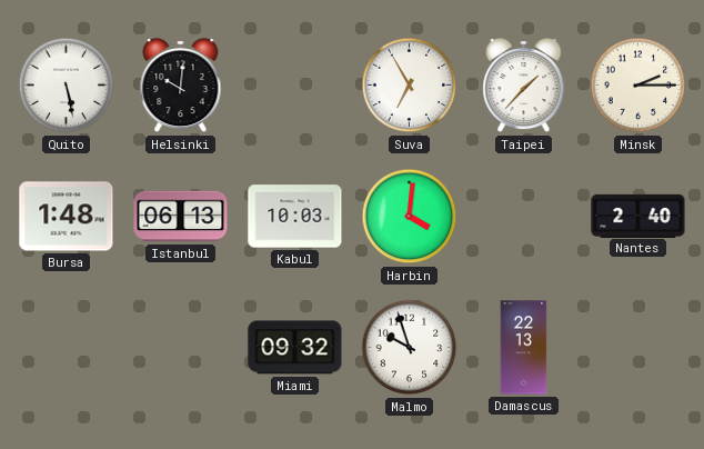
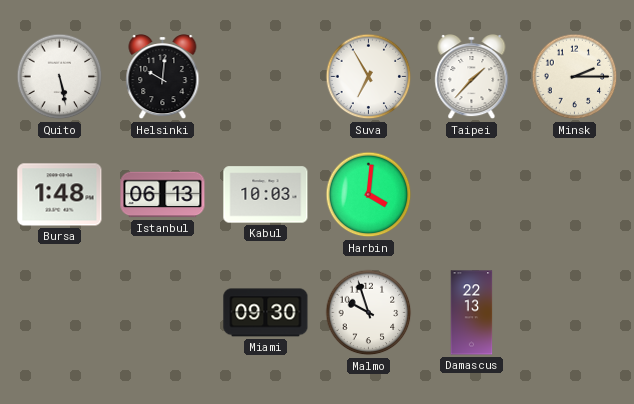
Nantes: 2:40 -> none (638, 216)
Miami: 09:32 -> 09:30 (266, 313)
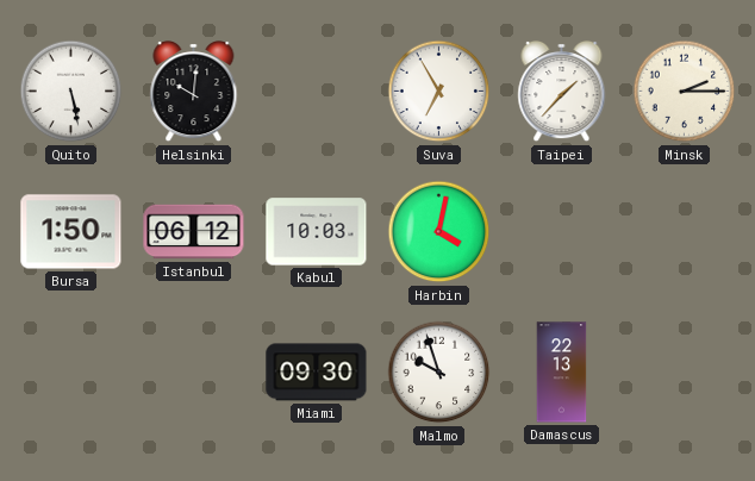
Bursa: 1:48 -> 1:50 (71, 232)
Istanbul: 06:13 -> 06:12 (194, 232)
Harbin: 4:01 -> 4:02 (439, 232)
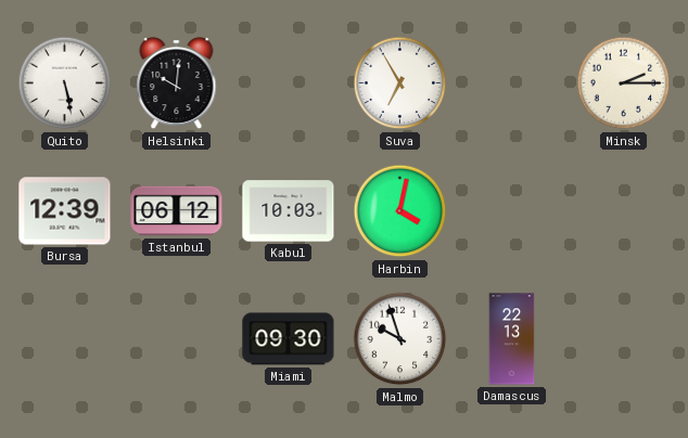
Taipei: 1:37 -> none (562, 92)
Bursa: 1:50 -> 12:39 (65, 211)
